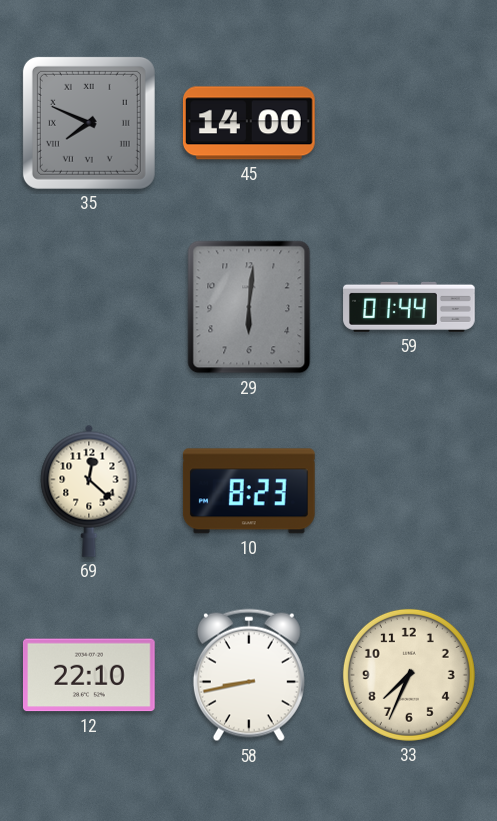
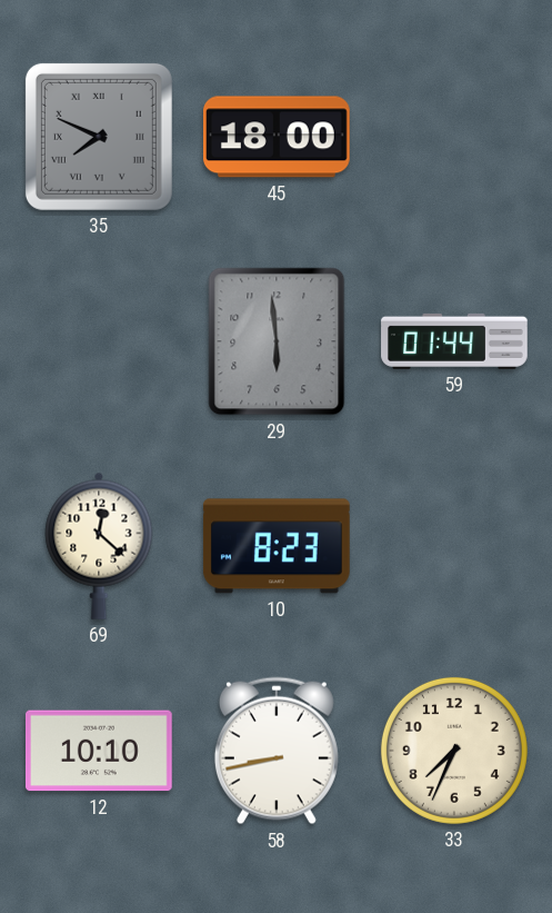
45: 14:00 -> 18:00 (277, 137)
29: 6:01 -> 5:59 (277, 341)
12: 22:10 -> 10:10 (99, 751)
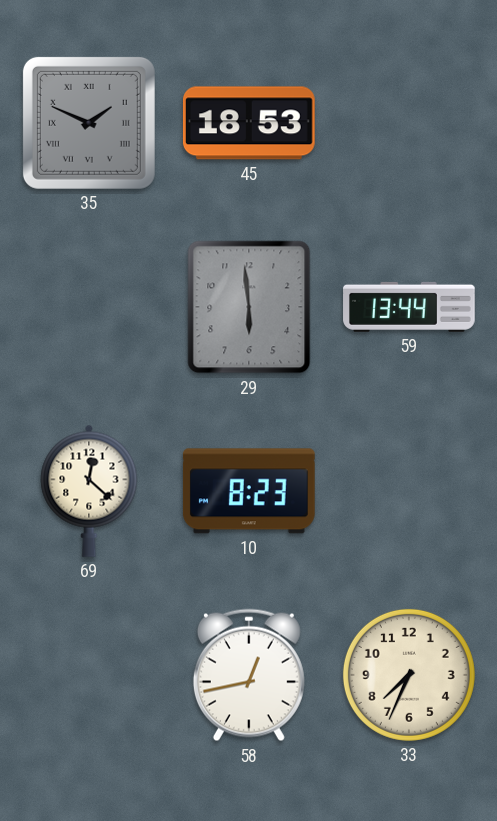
35: 7:49 -> 1:49 (89, 123)
45: 18:00 -> 18:53 (249, 123)
59: 01:44 -> 13:44 (409, 307)
12: 10:10 -> none (99, 751)
58: 8:43 -> 12:43 (249, 675)
